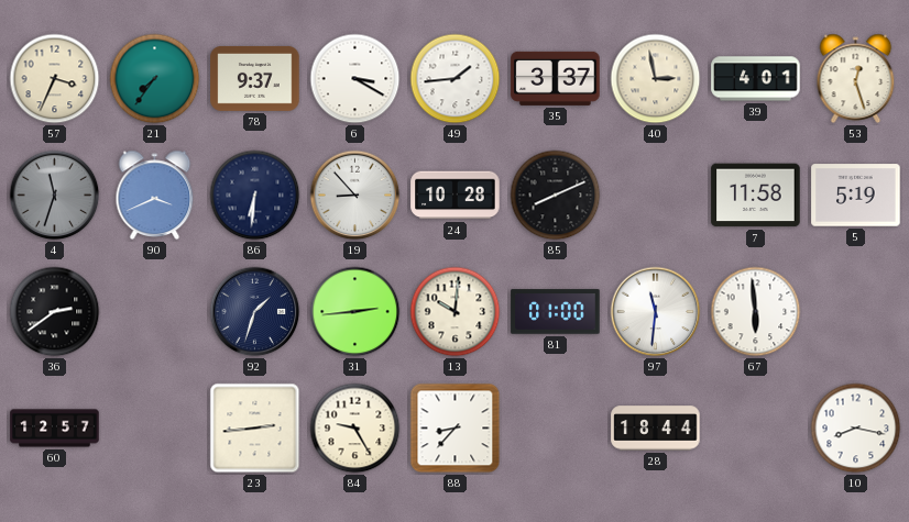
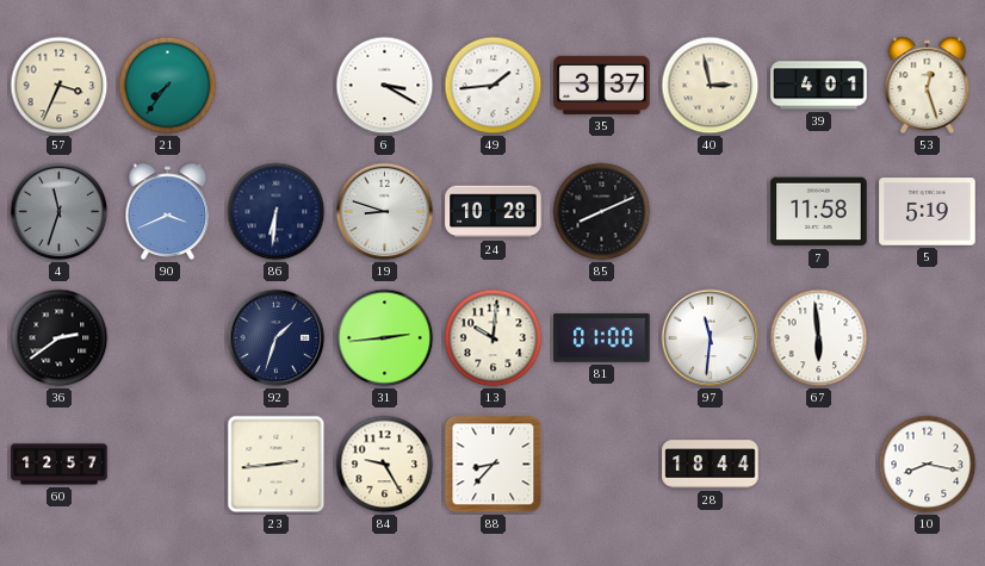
78: 9:37 -> none (255, 78)
19: 8:53 -> 8:48 (385, 212)
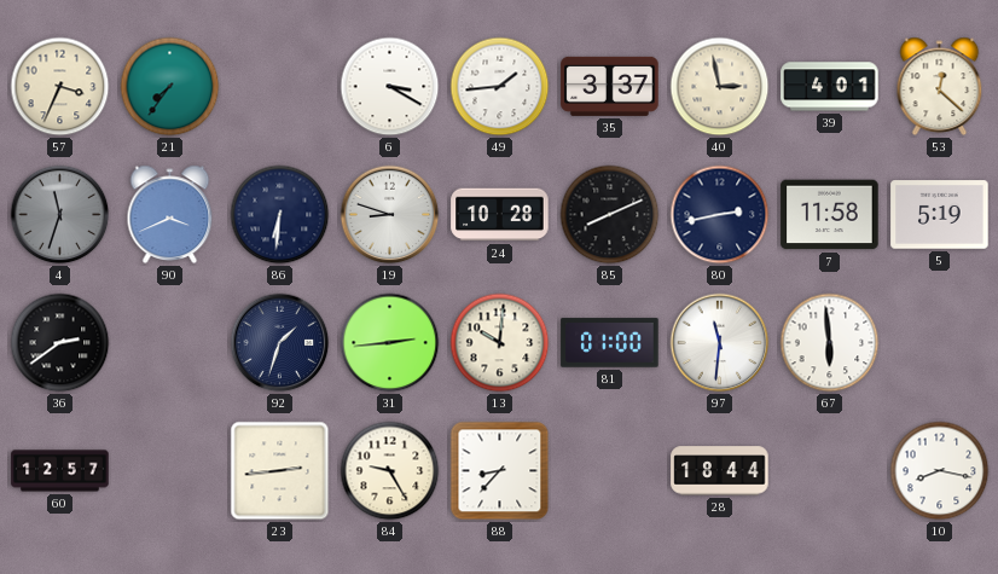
53: 12:27 -> 12:22 (940, 86)
80: none -> 2:43 (720, 215)
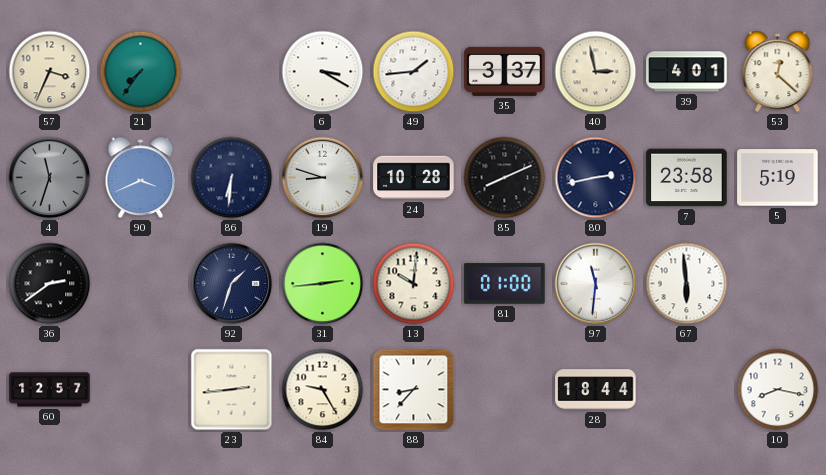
7: 11:58 -> 23:58 (687, 178)
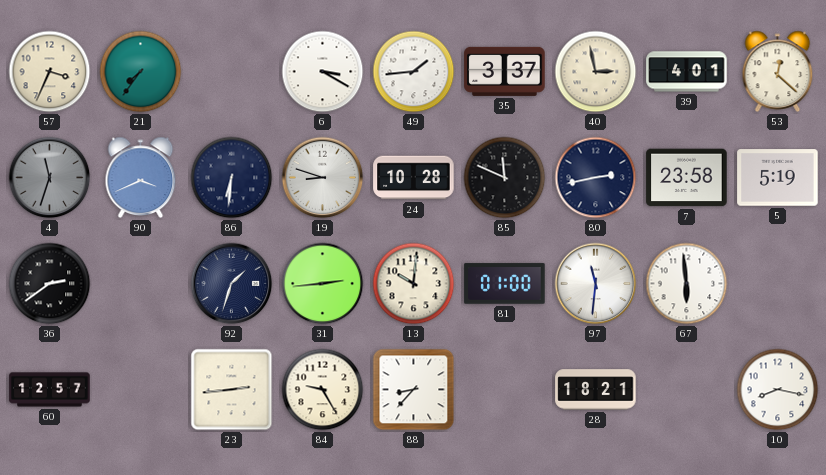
85: 8:11 -> 11:49 (505, 178)
28: 18:44 -> 18:21 (596, 390)
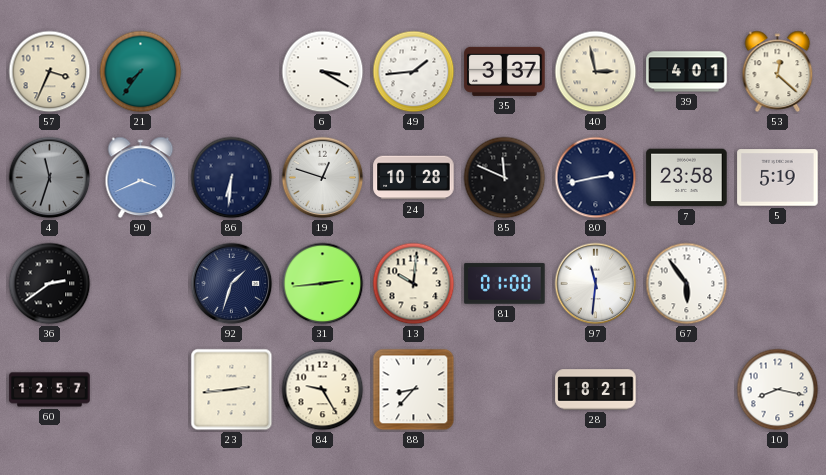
19: 8:48 -> 12:48 (323, 178)
67: 5:59 -> 5:54 (687, 284)
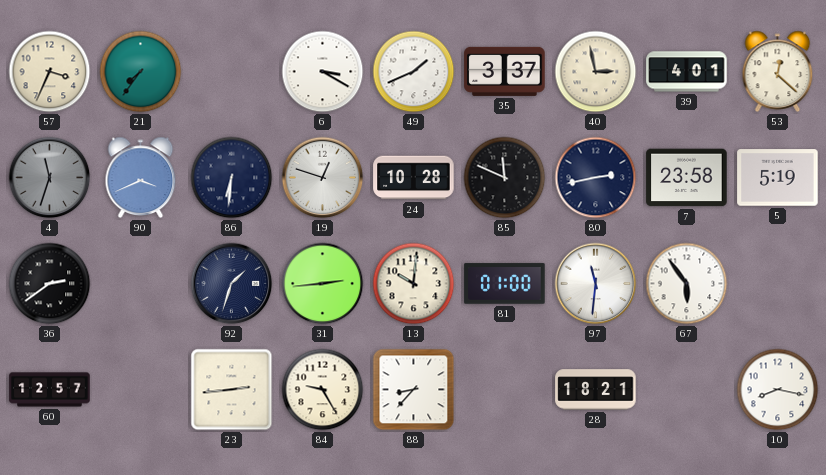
49: 1:44 -> 1:41 (414, 72)
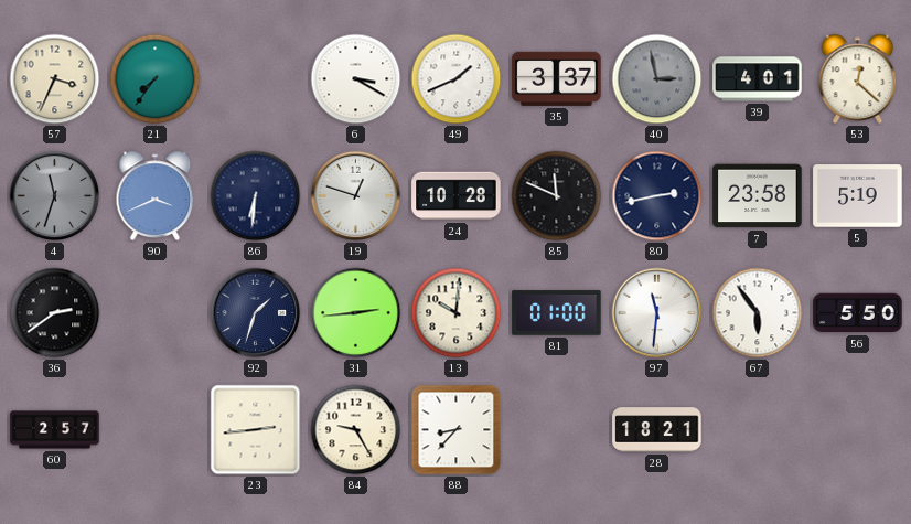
40 dial: cream -> grey (657, 79)
56: none -> 5:50 (858, 313)
60: 12:57 -> 2:57 (55, 430)
10: 8:17 -> none (778, 390)
